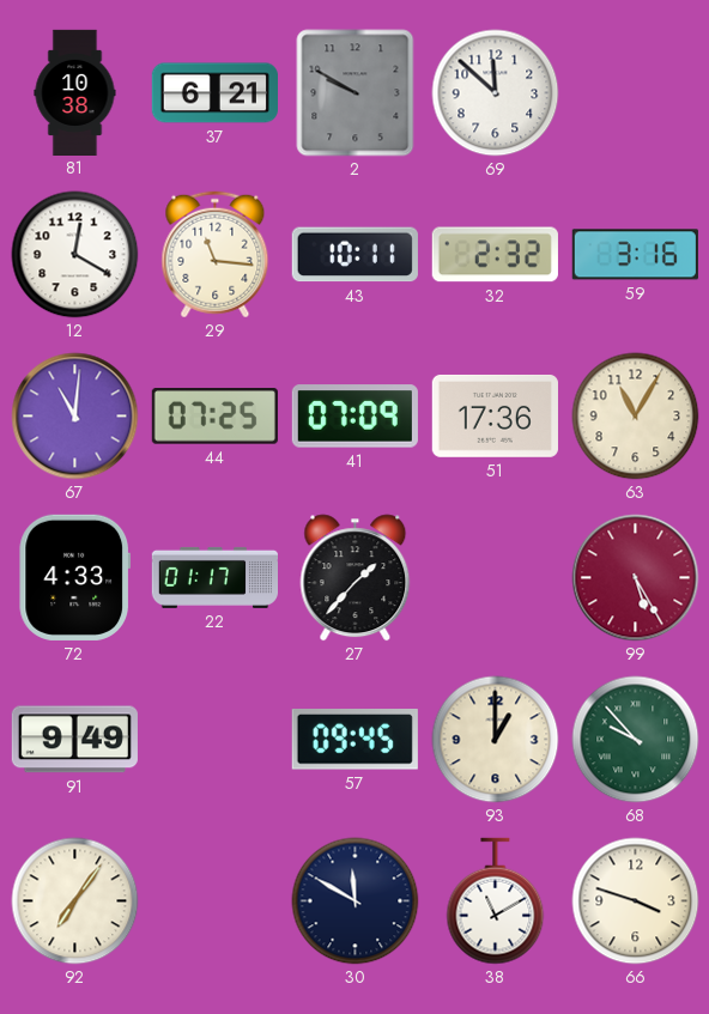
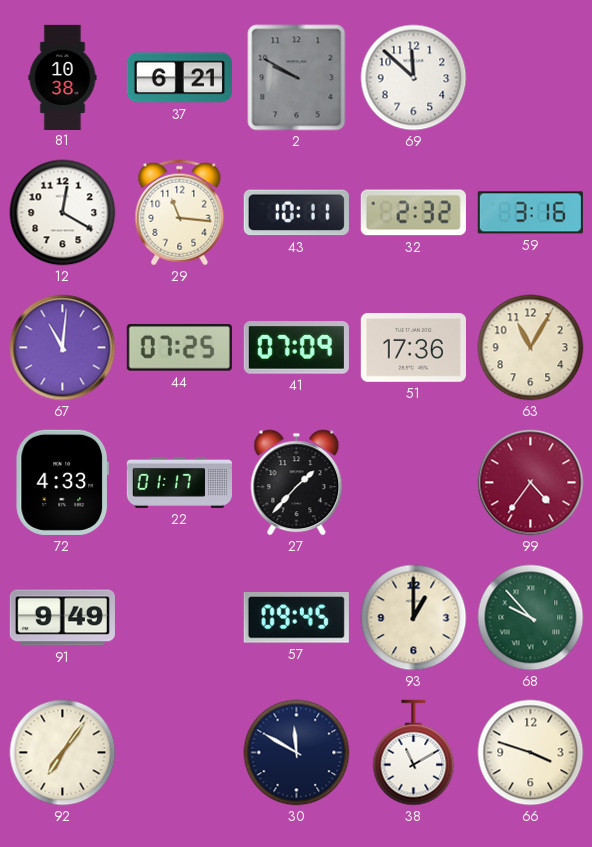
99: 5:25 -> 4:36 (531, 483)
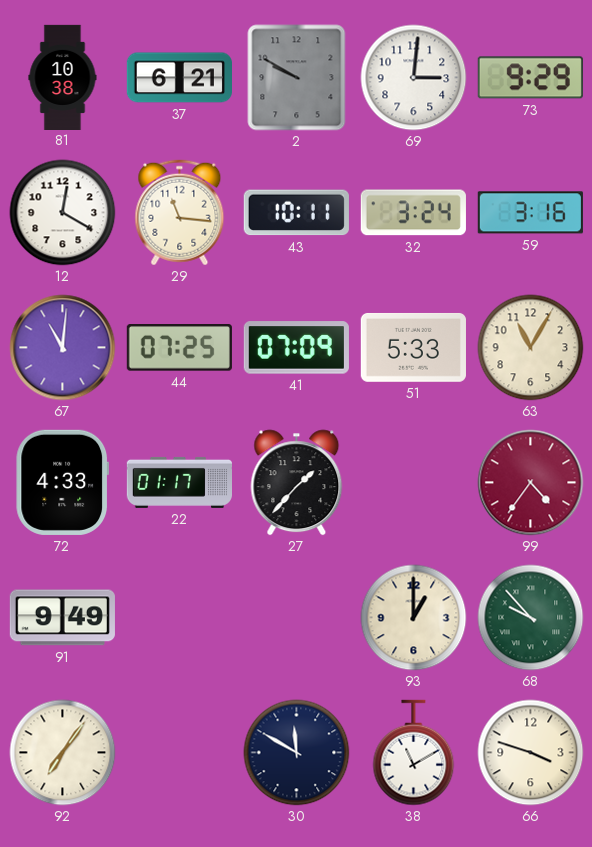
69: 11:52 -> 3:01 (414, 78)
73: none -> 9:29 (530, 78)
32: 2:32 -> 3:24 (413, 213)
51: 17:36 -> 5:33 (413, 347)
57: 09:45 -> none (296, 618)
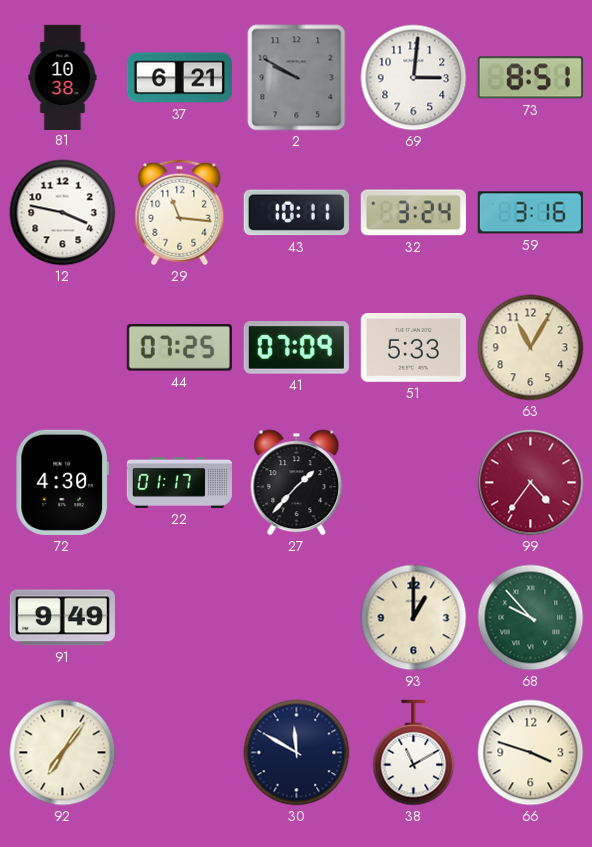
73: 9:29 -> 8:51 (530, 78)
12: 12:20 -> 3:47 (63, 213)
67: 11:01 -> none (63, 348)
72: 4:33 -> 4:30 (62, 482)
